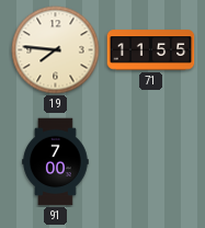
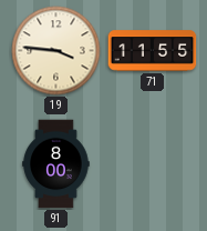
19: 7:46 -> 3:46 (56, 51)
91: 7:00 -> 8:00 (56, 164)
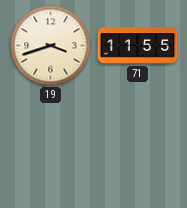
19: 3:46 -> 3:42 (51, 46)
91: 8:00 -> none (56, 164)
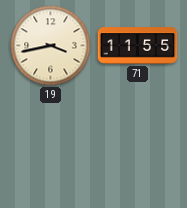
19: 3:42 -> 3:43 (51, 46)
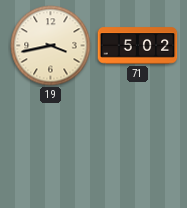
71: 11:55 -> 5:02 (138, 46)
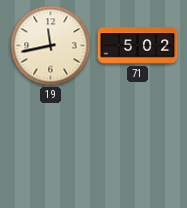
19: 3:43 -> 11:43 (51, 46)
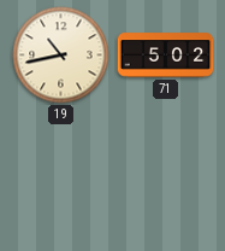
19: 11:43 -> 10:43 (61, 56)
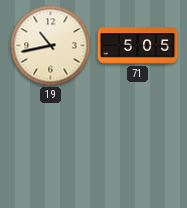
71: 5:02 -> 5:05 (138, 46)
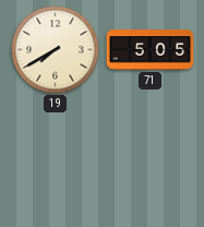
19: 10:43 -> 7:40 (56, 50)
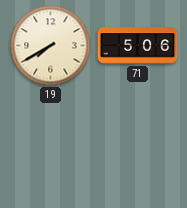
71: 5:05 -> 5:06 (138, 46)
